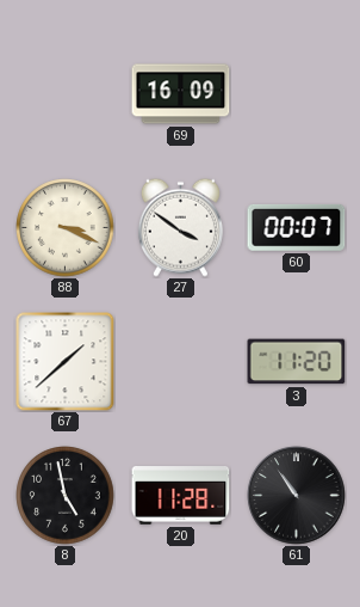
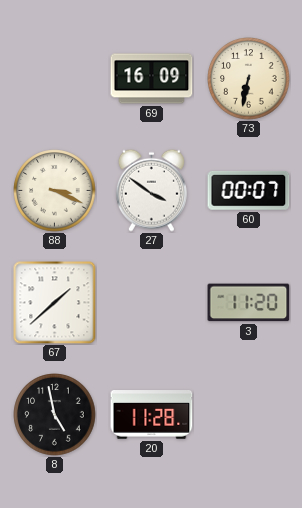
73: none -> 6:32 (249, 79)
61: 10:54 -> none (297, 496)
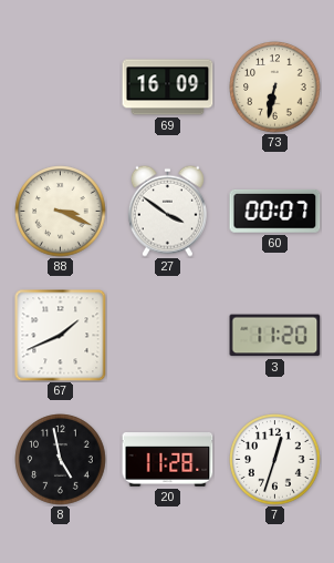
67: 1:38 -> 1:41 (61, 336)
7: none -> 12:33 (275, 460)
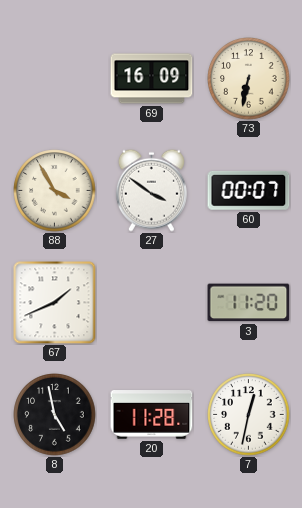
88: 3:19 -> 3:55 (55, 191)
7: 12:33 -> 12:32 (249, 415)
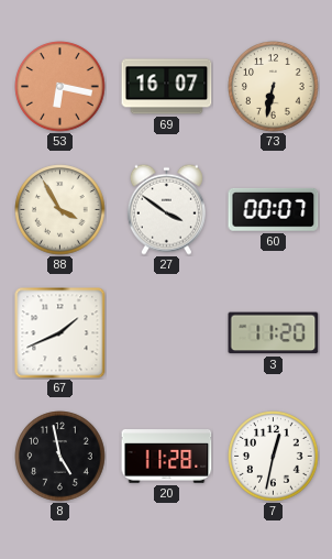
53: none -> 6:17 (60, 87)
69: 16:09 -> 16:07 (167, 87)
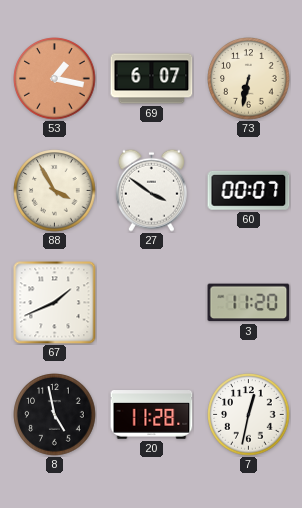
53: 6:17 -> 1:17 (55, 79)
69: 16:07 -> 6:07 (152, 79)
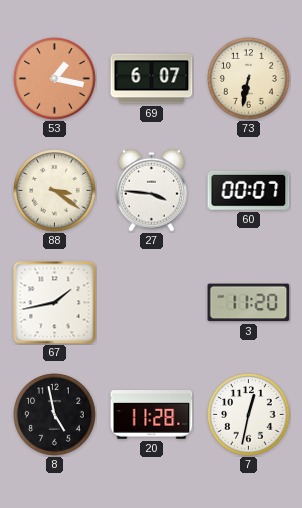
88: 3:55 -> 3:21 (55, 191)
27: 3:51 -> 3:46 (151, 190)
67: 1:41 -> 1:43 (55, 303)
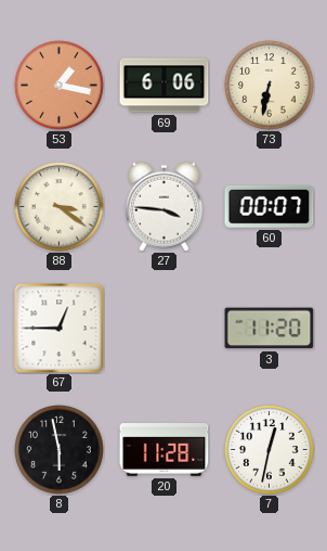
69: 6:07 -> 6:06 (165, 86)
67: 1:43 -> 12:45 (60, 329)
8: 4:58 -> 5:58 (60, 450)
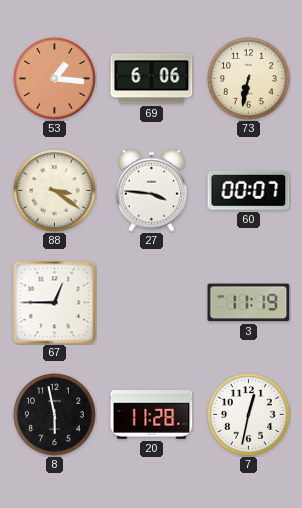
53: 1:17 -> 1:16 (55, 79)
3: 11:20 -> 11:19 (249, 303)
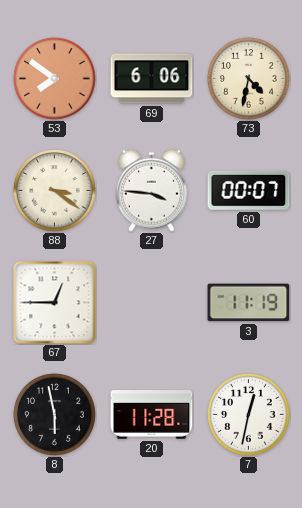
53: 1:16 -> 7:51 (55, 79)
73: 6:32 -> 4:32 (249, 79)
